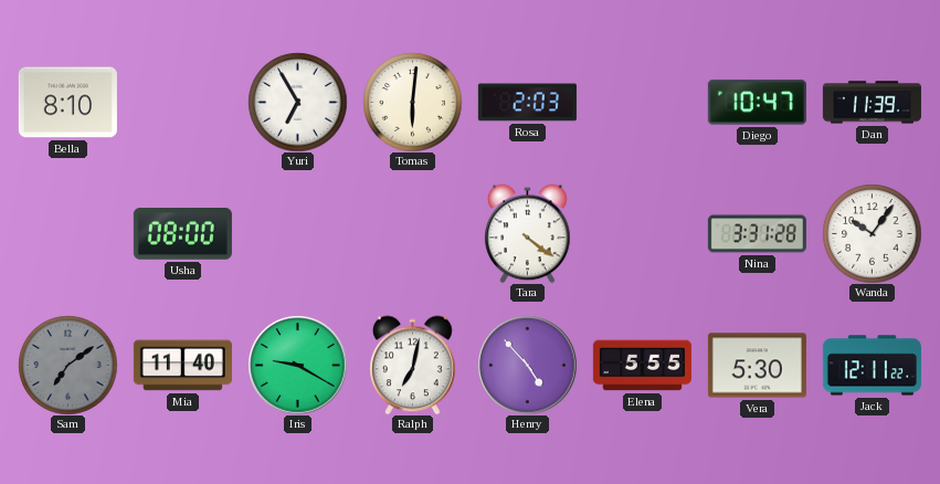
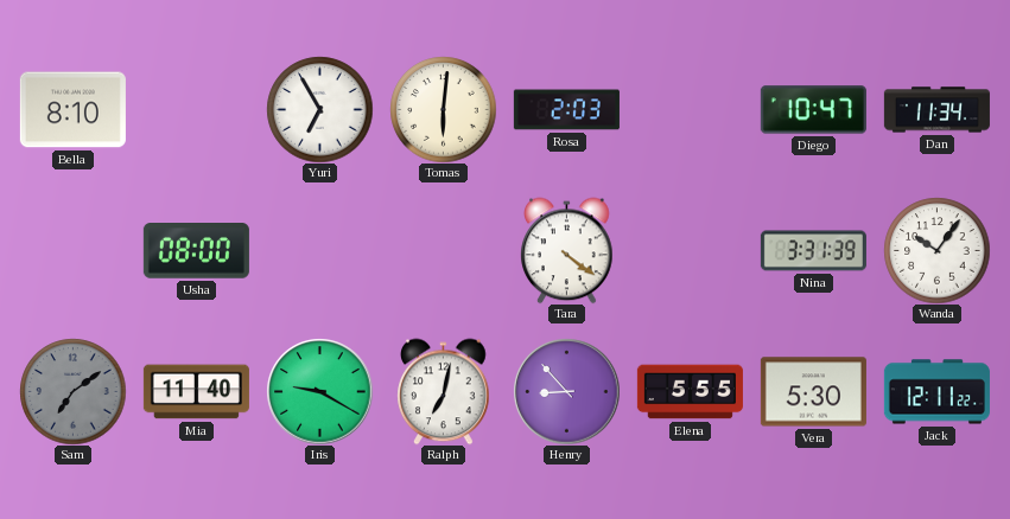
Dan: 11:39 -> 11:34 (936, 110)
Nina: 3:31:28 -> 3:31:39 (813, 251)
Henry: 4:53 -> 8:53 (566, 391)
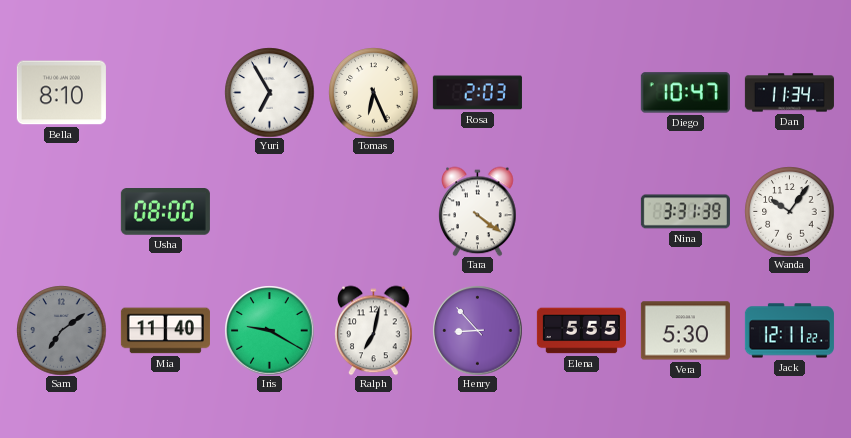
Tomas: 6:01 -> 6:26 (373, 92)
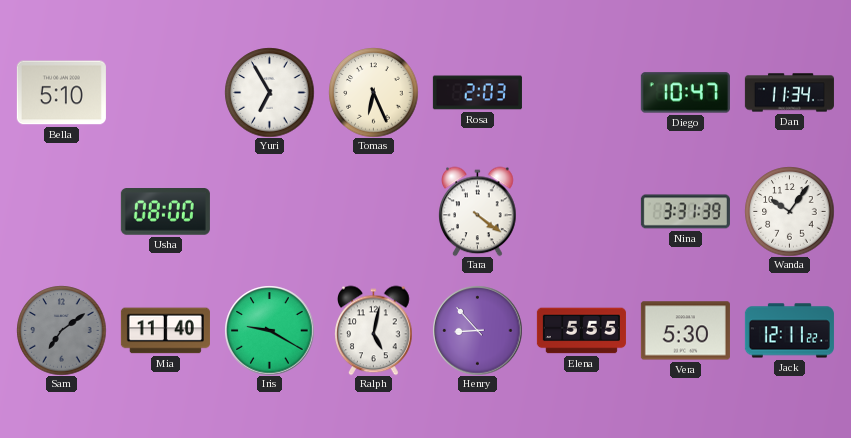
Bella: 8:10 -> 5:10 (61, 93)
Ralph: 7:02 -> 5:02 (374, 330)
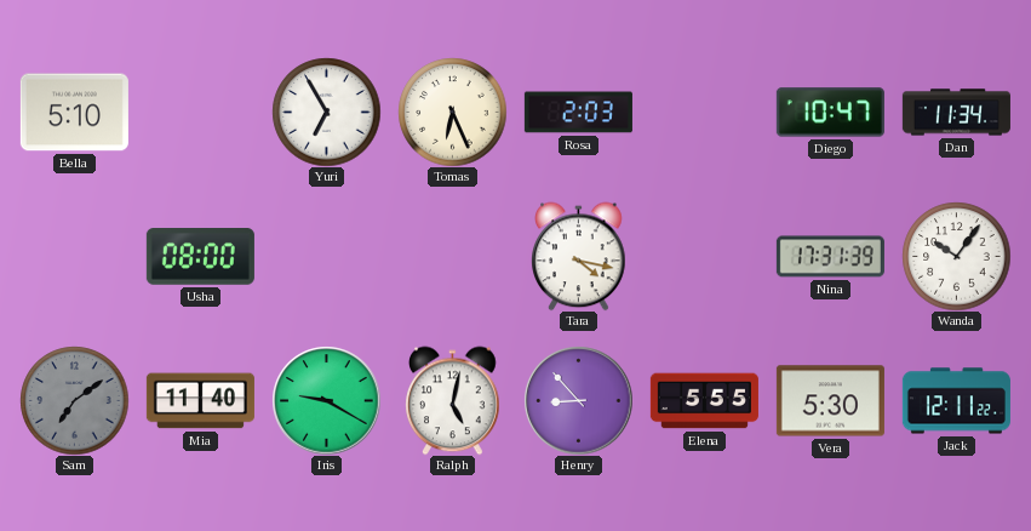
Tara: 4:21 -> 4:17 (579, 256)
Nina: 3:31 -> 17:31 (830, 257)
